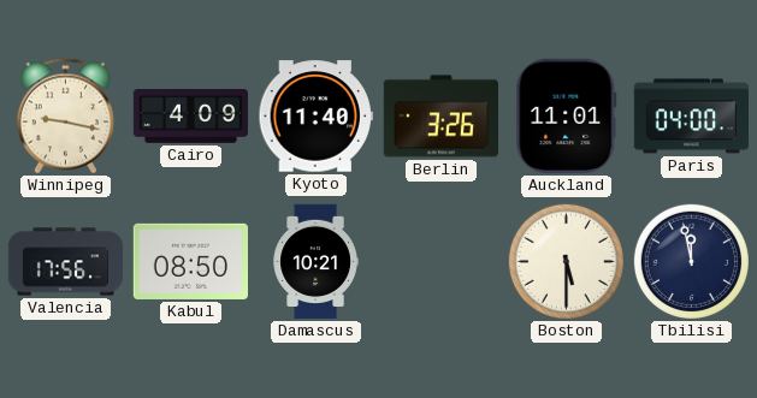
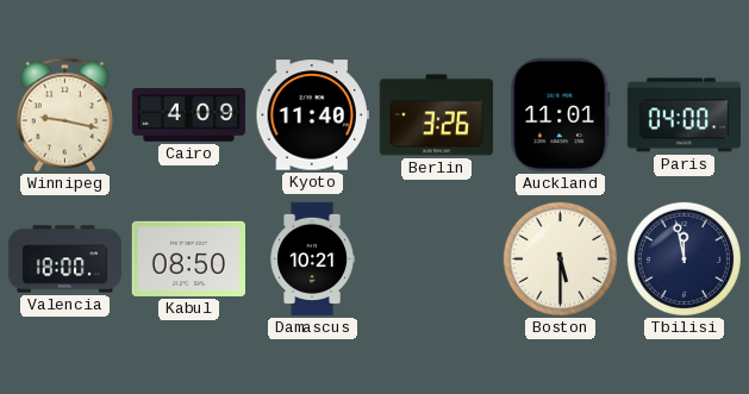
Valencia: 17:56 -> 18:00 (65, 259)
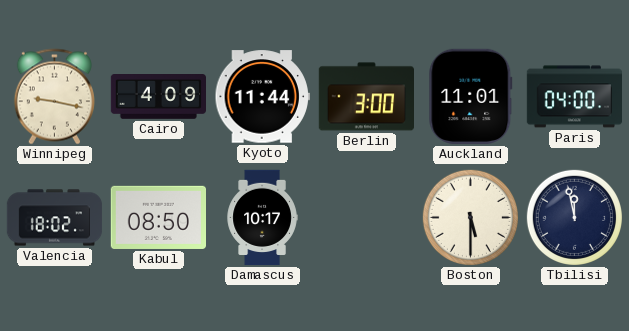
Kyoto: 11:40 -> 11:44 (262, 97)
Berlin: 3:26 -> 3:00 (366, 97)
Valencia: 18:00 -> 18:02 (55, 218)
Damascus: 10:21 -> 10:17 (262, 218)
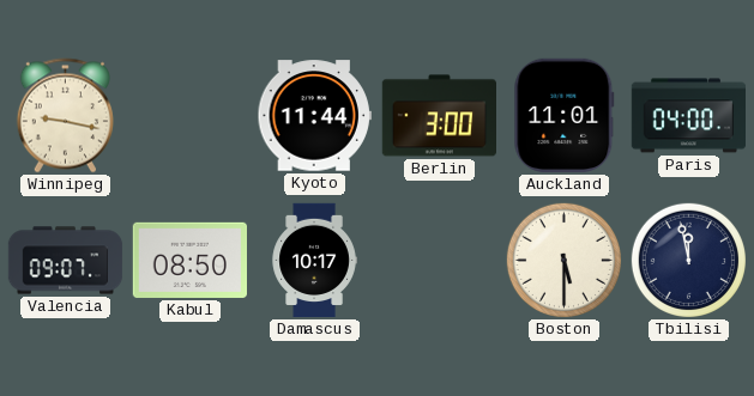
Cairo: 4:09 -> none (158, 97)
Valencia: 18:02 -> 09:07 (66, 261)
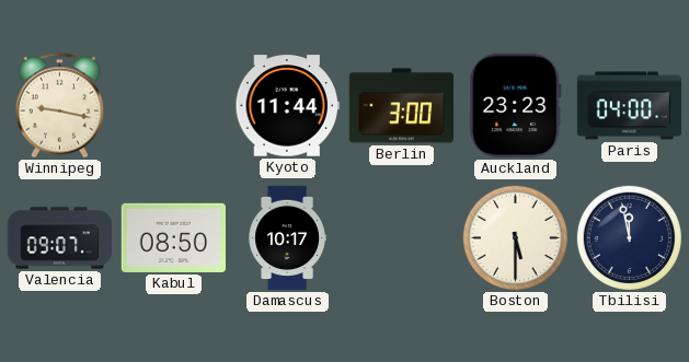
Auckland: 11:01 -> 23:23 (516, 105)
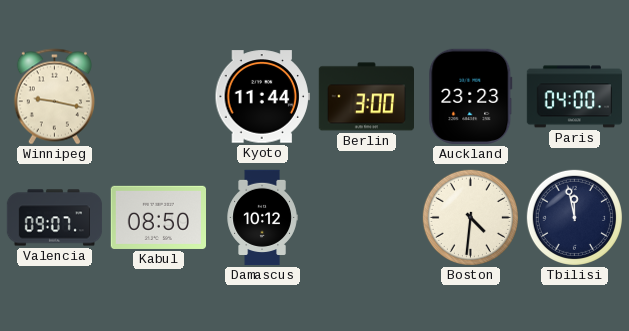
Damascus: 10:17 -> 10:12 (262, 218)
Boston: 5:30 -> 4:31 (470, 217)
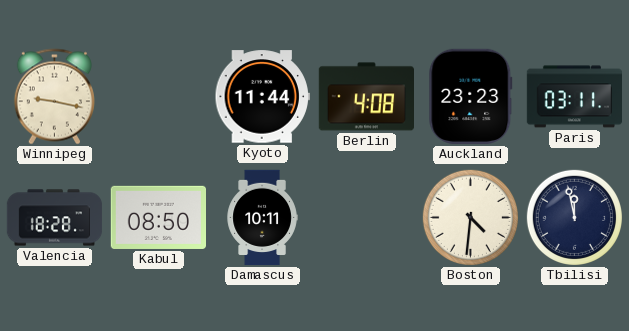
Berlin: 3:00 -> 4:08 (366, 97)
Paris: 04:00 -> 03:11 (574, 97)
Valencia: 09:07 -> 18:28 (55, 218)
Damascus: 10:12 -> 10:11 (262, 218)
